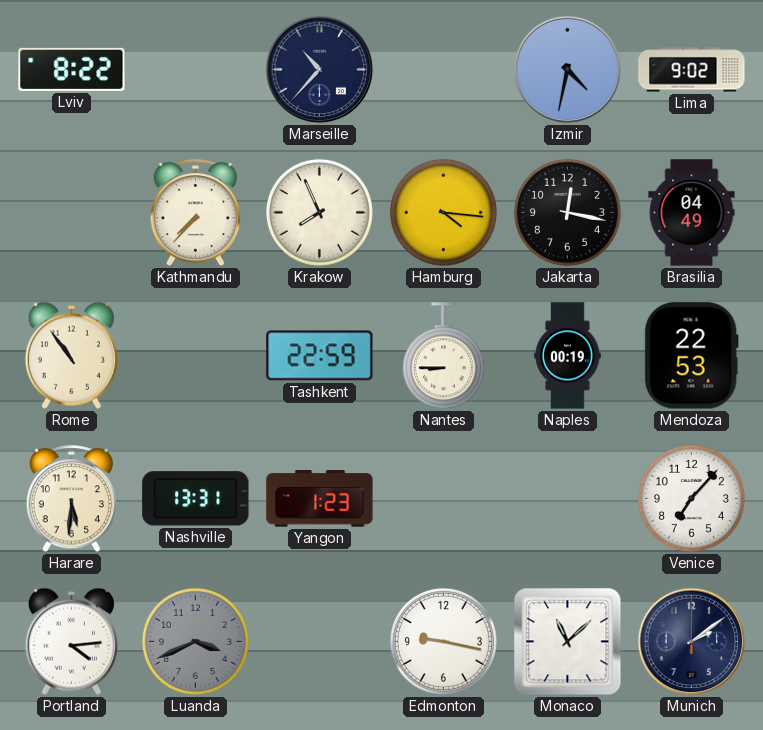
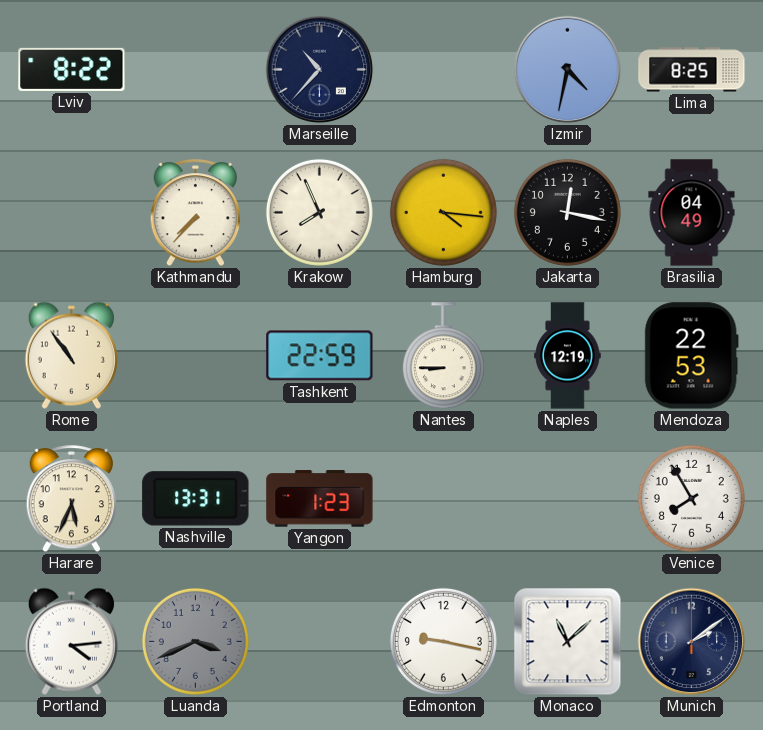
Lima: 9:02 -> 8:25 (692, 70)
Naples: 00:19 -> 12:19 (568, 356)
Harare: 5:31 -> 5:34 (72, 499)
Venice: 7:07 -> 7:55 (691, 498)
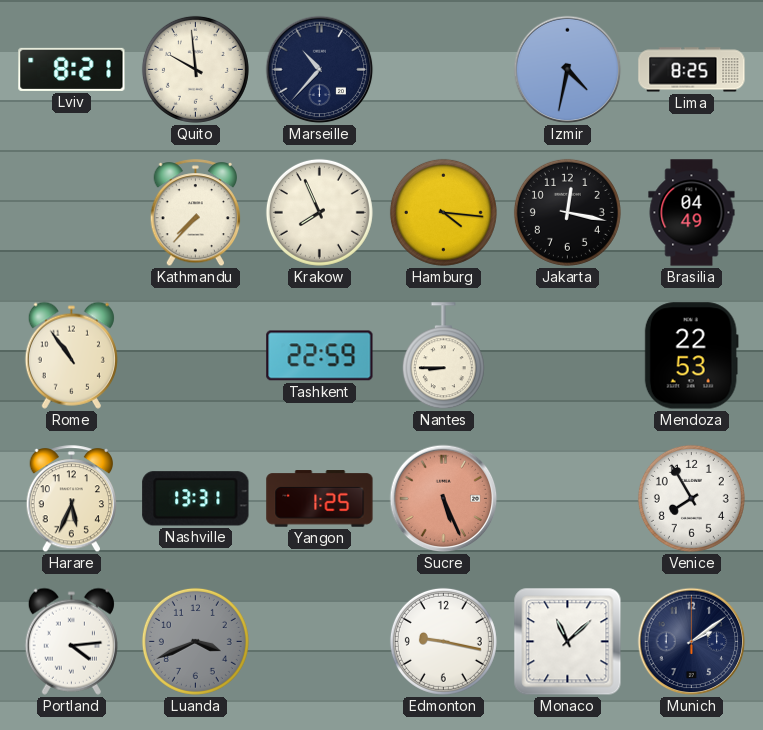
Lviv: 8:22 -> 8:21 (72, 69)
Quito: none -> 9:59 (195, 69)
Naples: 12:19 -> none (568, 356)
Yangon: 1:23 -> 1:25 (320, 499)
Sucre: none -> 5:26 (444, 499)
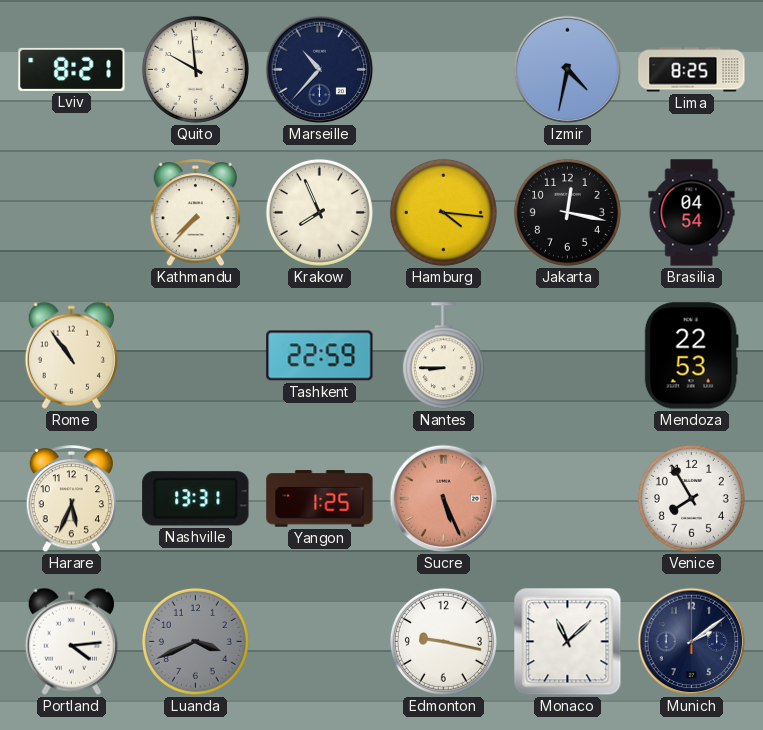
Brasilia: 04:49 -> 04:54 (692, 213)
